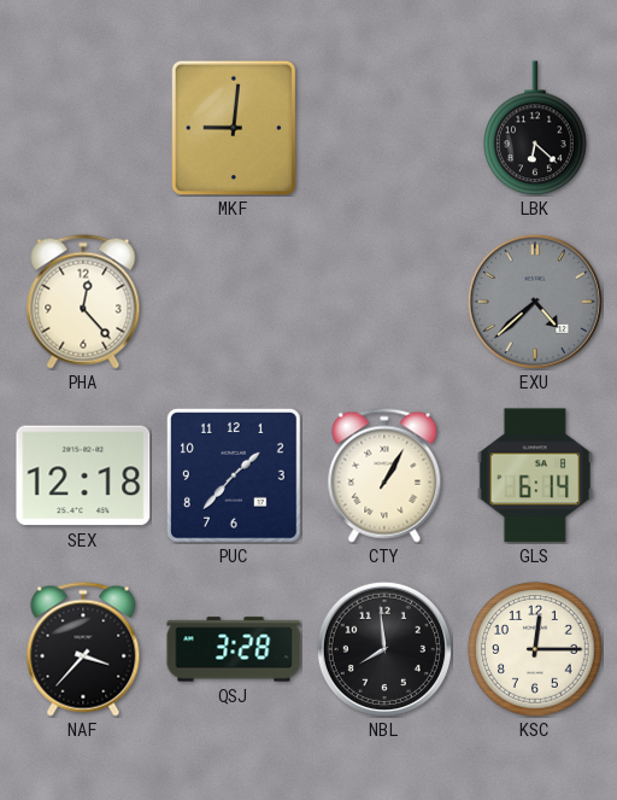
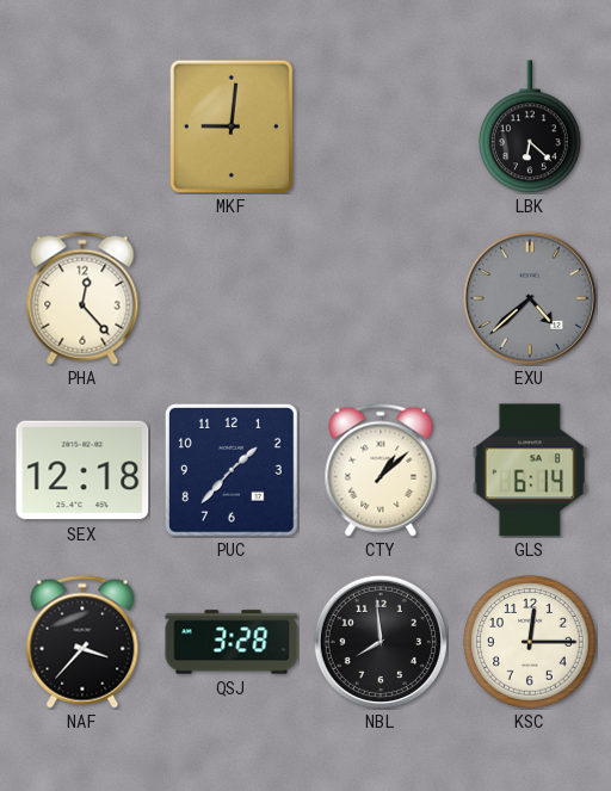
CTY: 1:05 -> 1:08 (381, 470)
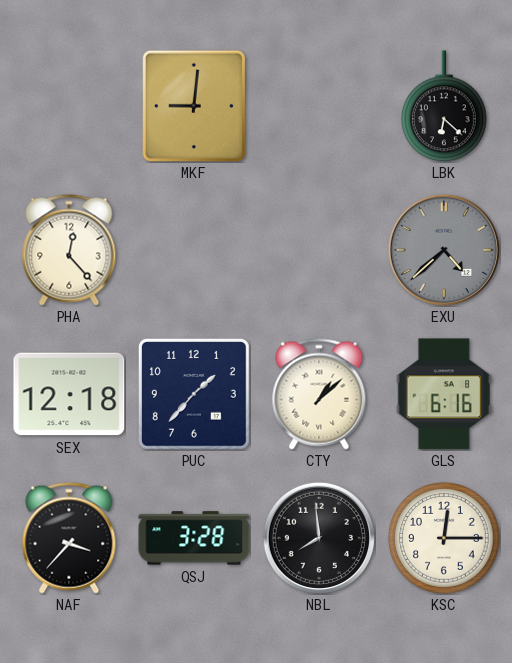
GLS: 6:14 -> 6:16 (443, 394)
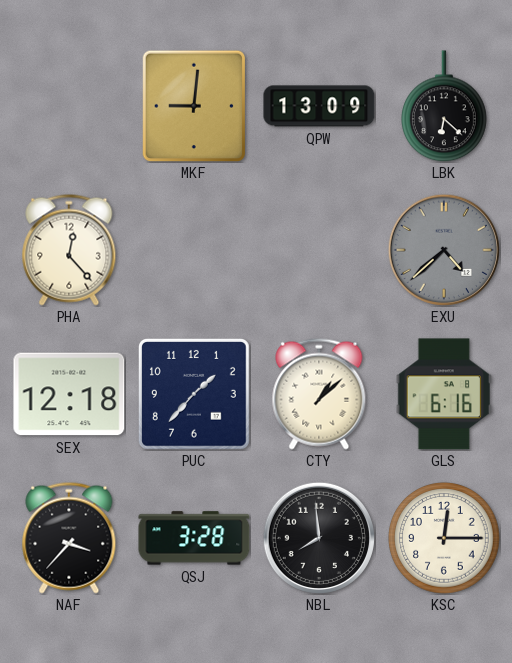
QPW: none -> 13:09 (319, 106)
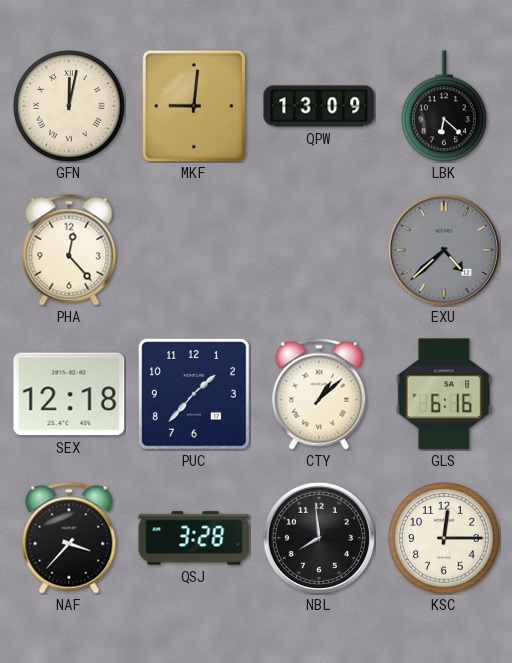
GFN: none -> 12:02 (69, 106)
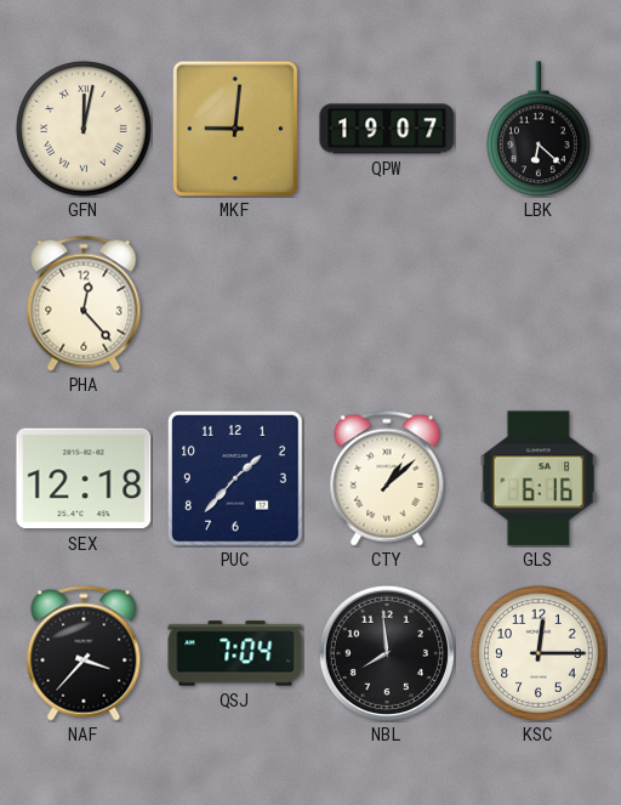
QPW: 13:09 -> 19:07 (387, 129)
EXU: 4:38 -> none (444, 250)
QSJ: 3:28 -> 7:04 (235, 653)
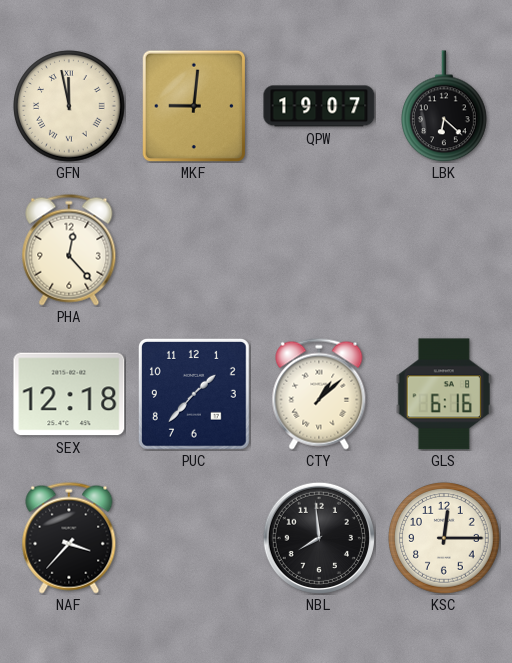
GFN: 12:02 -> 11:58 (69, 106)
QSJ: 7:04 -> none (235, 653)
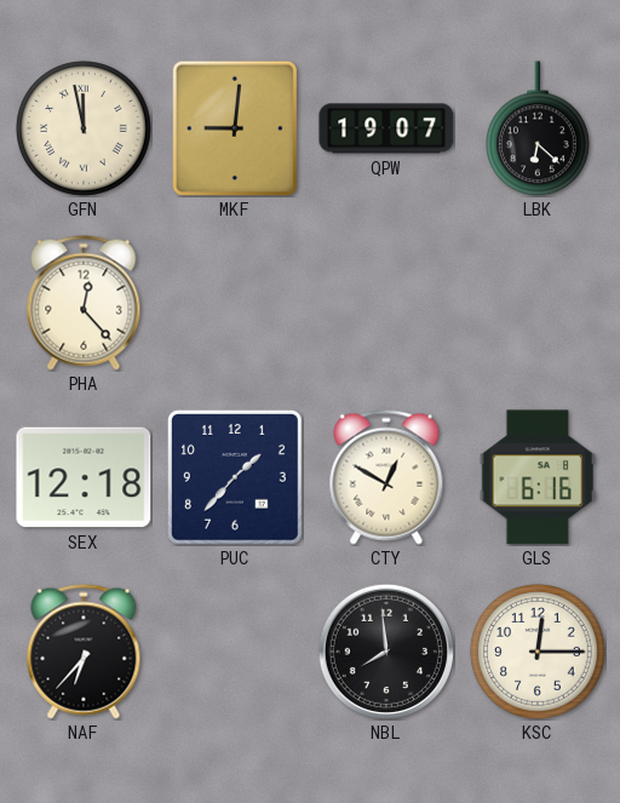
CTY: 1:08 -> 12:50 (386, 477)
NAF: 3:37 -> 6:37 (84, 652)
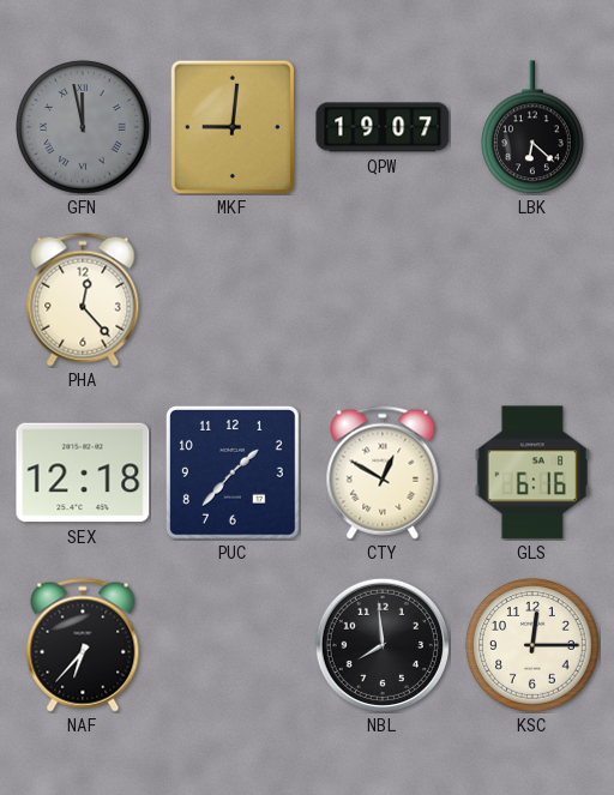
GFN dial: cream -> grey (83, 127)
